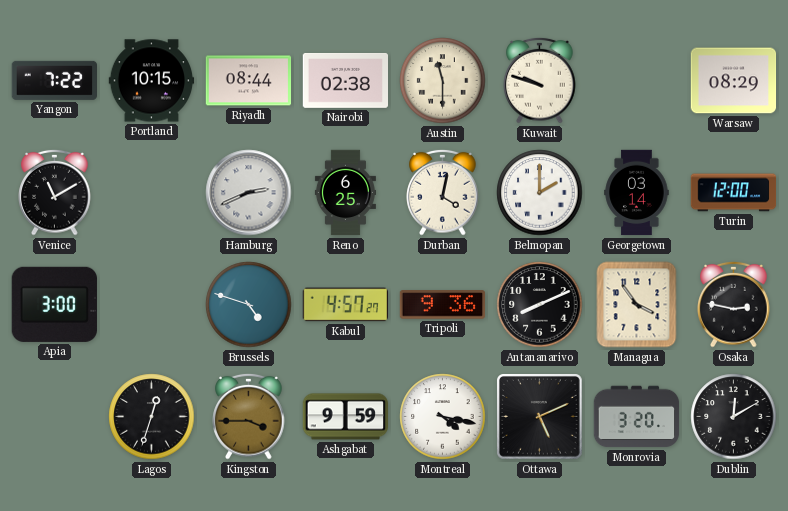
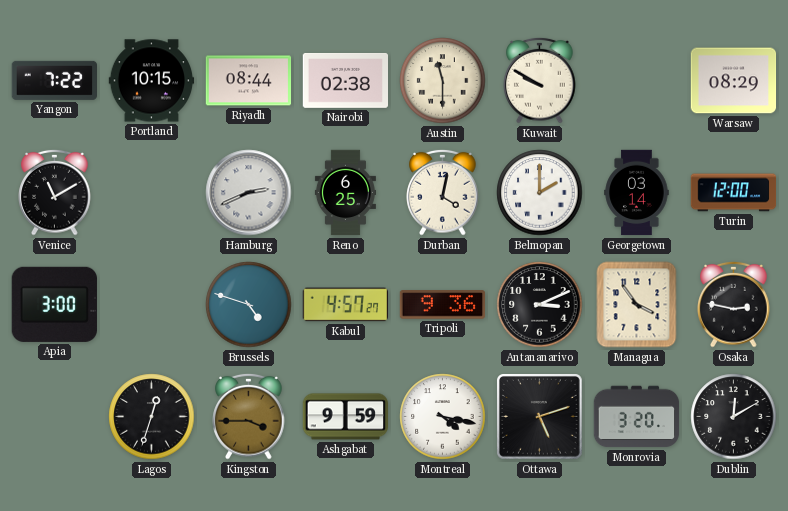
Kuwait: 9:48 -> 9:50 (540, 80)
Antananarivo: 8:11 -> 3:11 (540, 305)
Ottawa: 5:11 -> 5:12 (540, 417)
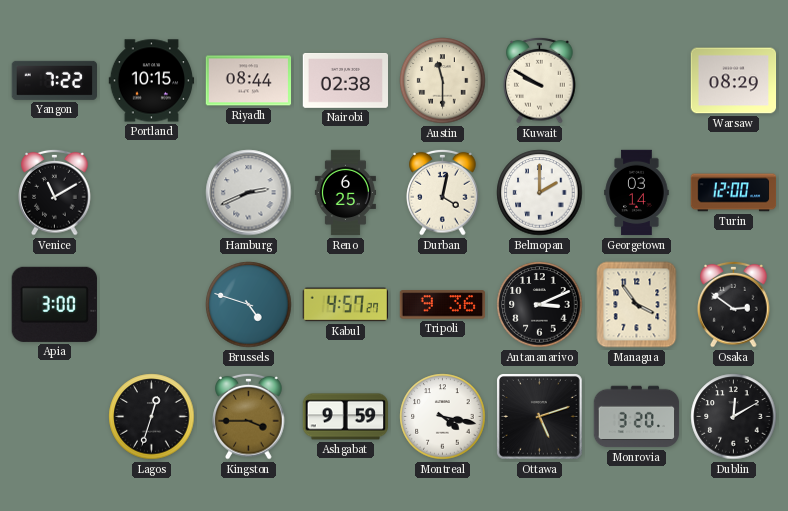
Osaka: 2:47 -> 2:51 (734, 304)
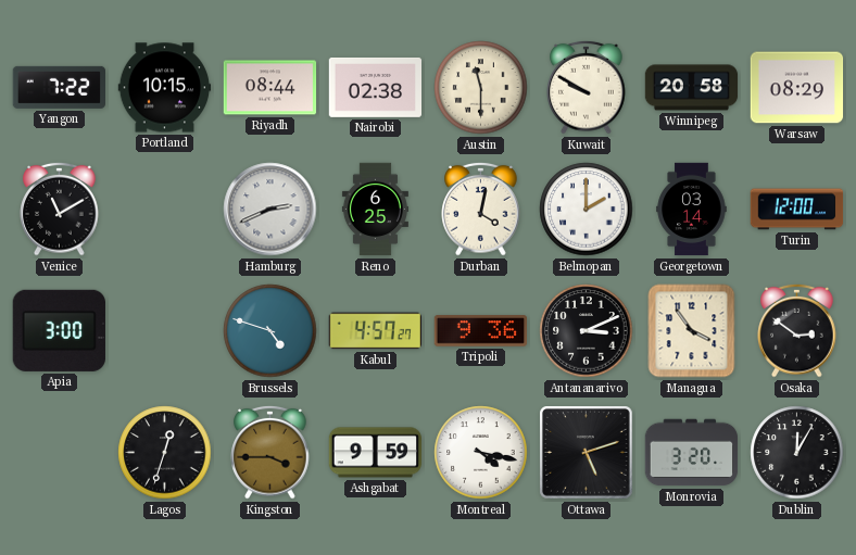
Winnipeg: none -> 20:58 (692, 88)
Dublin: 12:10 -> 12:05 (797, 453)
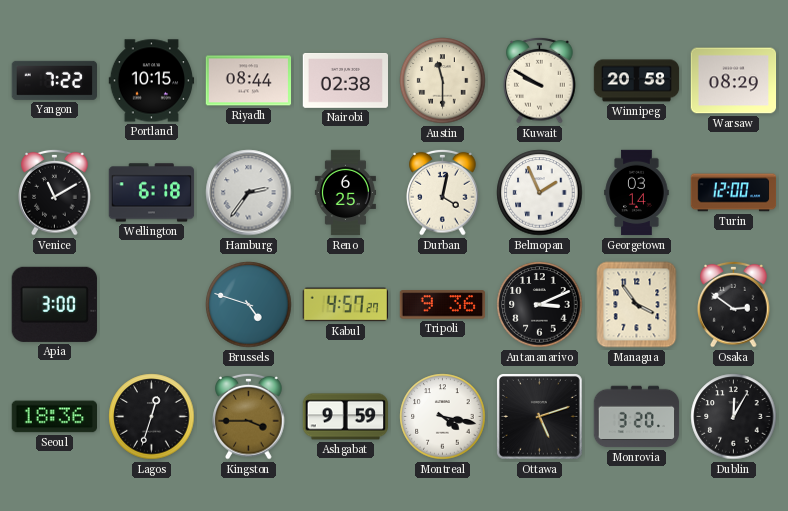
Wellington: none -> 6:18 (152, 193)
Hamburg: 2:41 -> 2:36 (249, 193)
Belmopan: 2:00 -> 1:56 (540, 193)
Seoul: none -> 18:36 (54, 417)
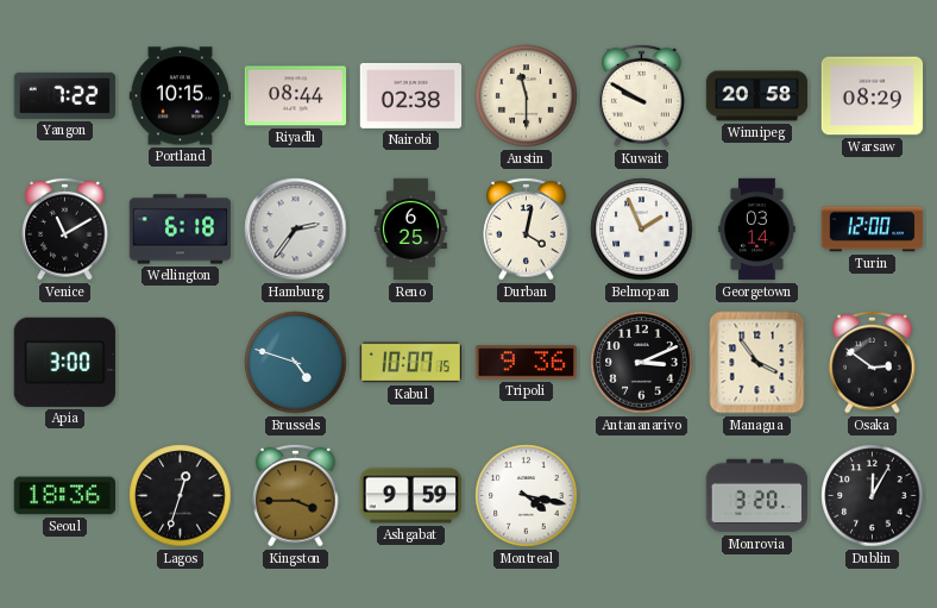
Kabul: 4:57 -> 10:07 (410, 363)
Ottawa: 5:12 -> none (540, 417)
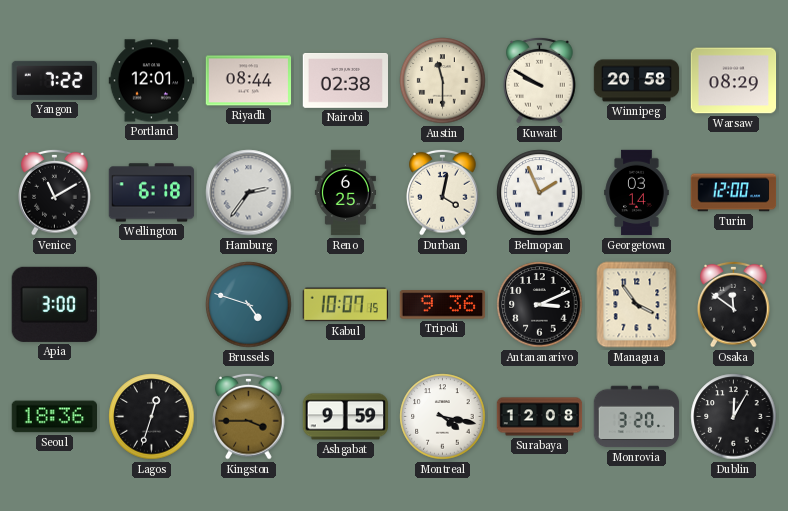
Portland: 10:15 -> 12:01 (152, 81)
Osaka: 2:51 -> 11:51 (734, 304)
Surabaya: none -> 12:08 (540, 417)
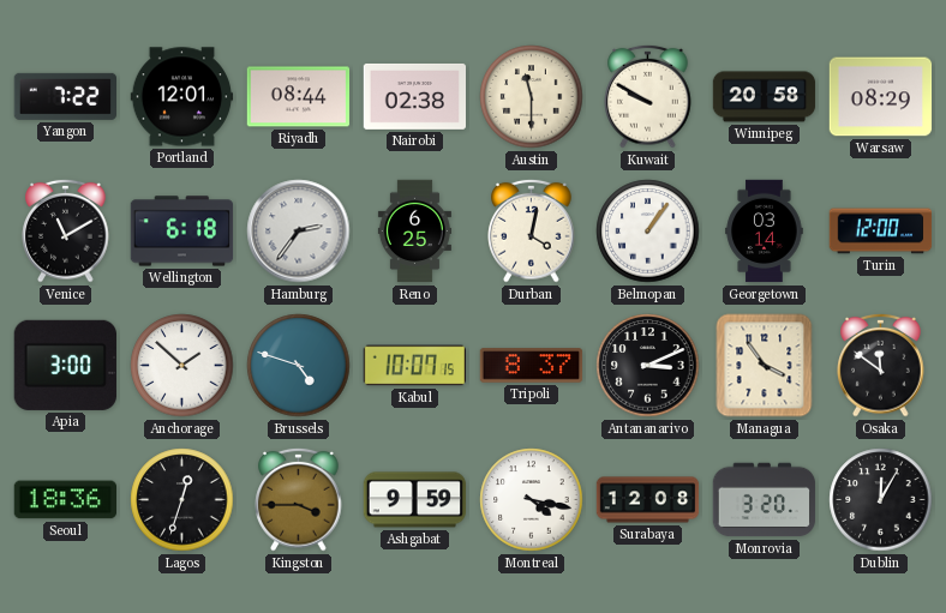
Belmopan: 1:56 -> 1:06 (648, 232)
Anchorage: none -> 1:52 (182, 366)
Tripoli: 9:36 -> 8:37 (532, 366)
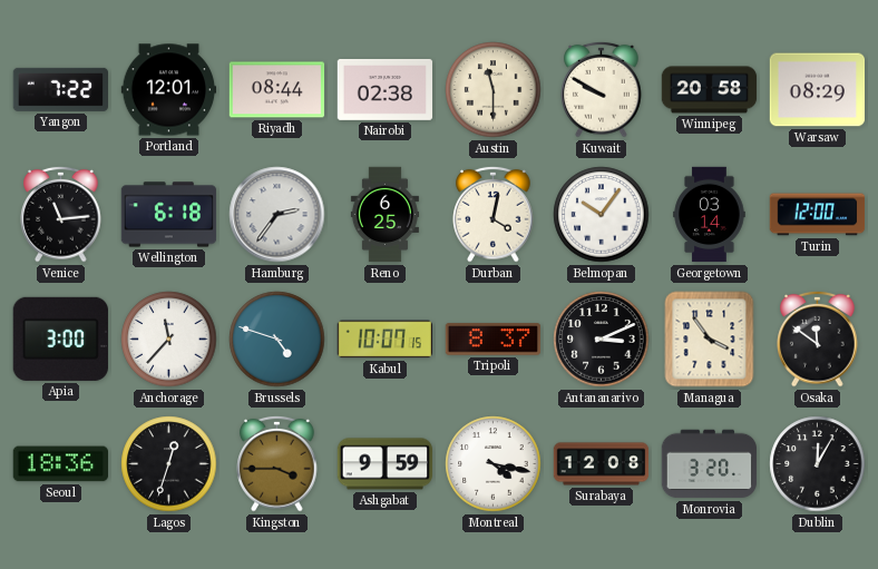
Venice: 11:10 -> 11:14 (61, 214)
Belmopan: 1:06 -> 10:06 (602, 215)
Anchorage: 1:52 -> 11:37 (169, 340)
